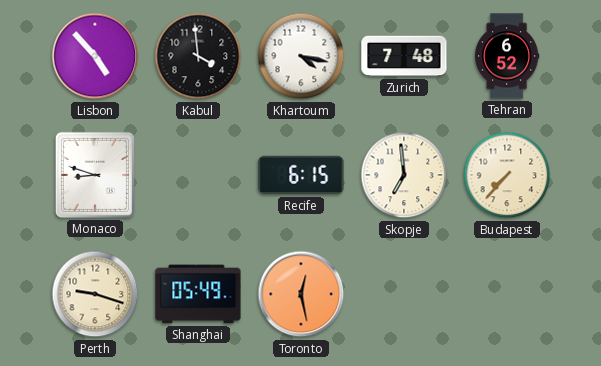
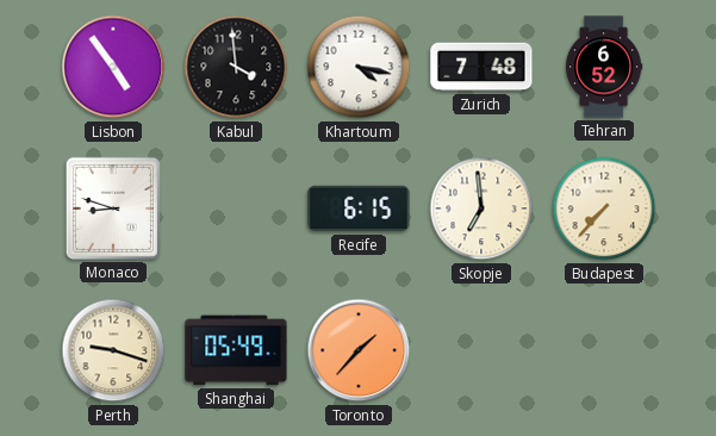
Lisbon: 4:53 -> 4:54 (113, 67)
Toronto: 12:28 -> 1:37 (359, 350)
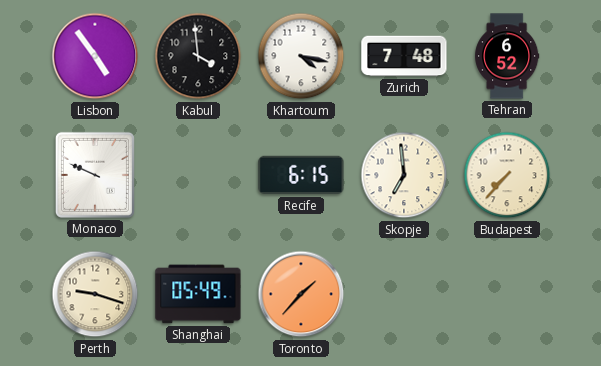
Monaco: 8:48 -> 9:49 (95, 175)
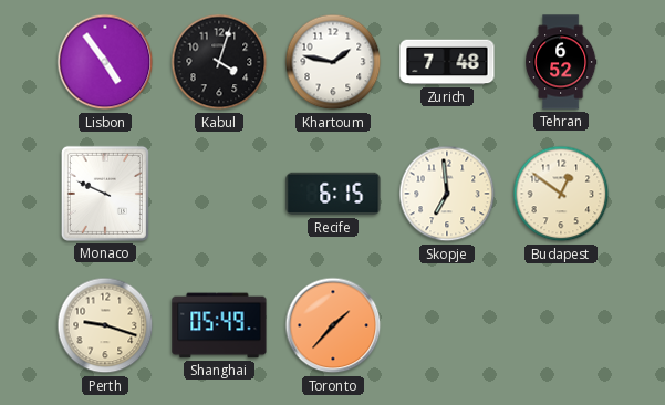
Kabul: 3:59 -> 4:03 (219, 62)
Khartoum: 4:17 -> 1:47 (333, 62)
Budapest: 7:37 -> 12:51 (561, 194)
